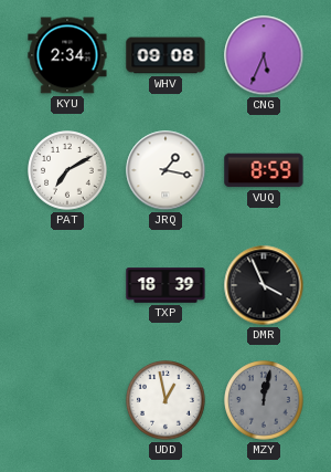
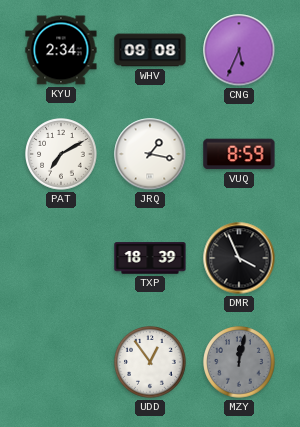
UDD: 12:58 -> 12:54 (150, 362)
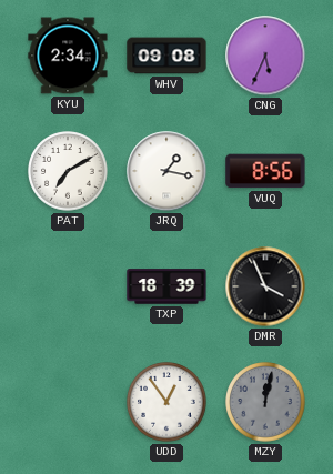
VUQ: 8:59 -> 8:56 (265, 171)
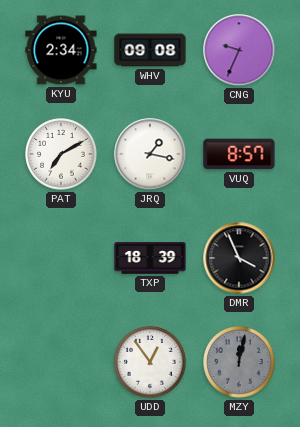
CNG: 5:34 -> 9:34 (239, 50)
VUQ: 8:56 -> 8:57 (239, 154)
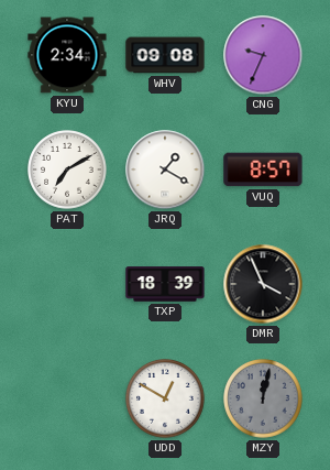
JRQ: 1:17 -> 1:20 (165, 170)
UDD: 12:54 -> 12:50 (165, 398)
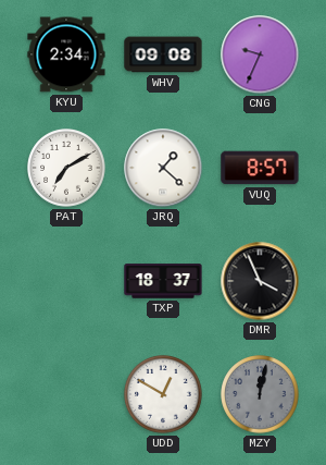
JRQ: 1:20 -> 1:22 (163, 168)
TXP: 18:39 -> 18:37 (163, 281)
